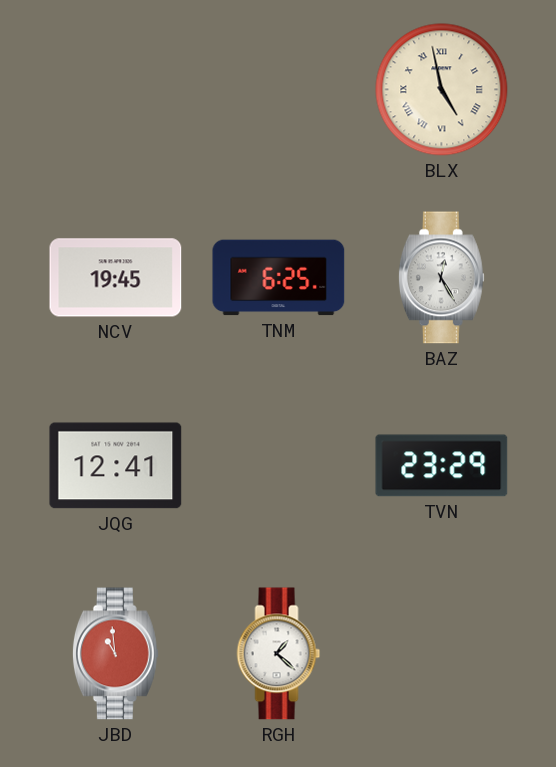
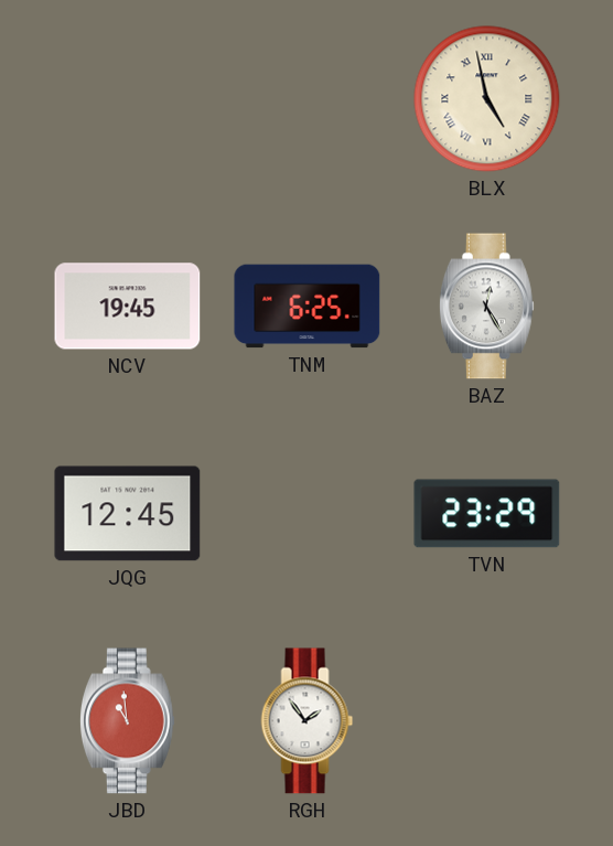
JQG: 12:41 -> 12:45 (128, 514)
RGH: 1:22 -> 1:54 (308, 721)
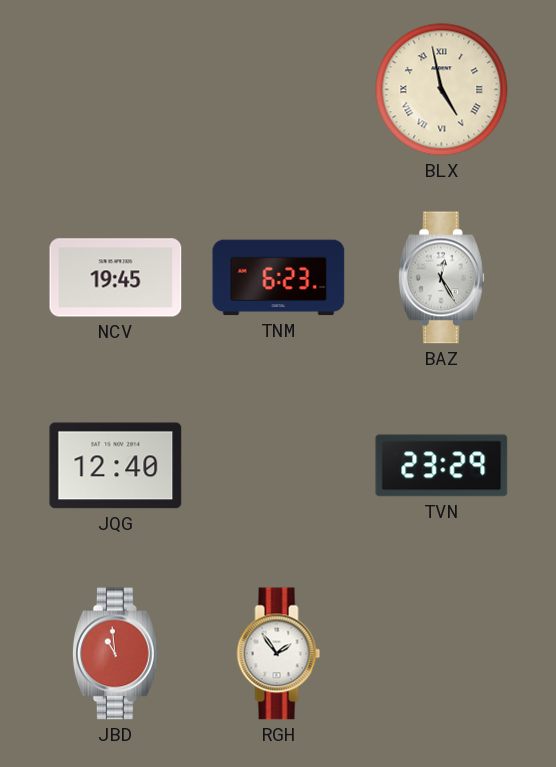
TNM: 6:25 -> 6:23 (279, 278)
JQG: 12:45 -> 12:40 (116, 466)
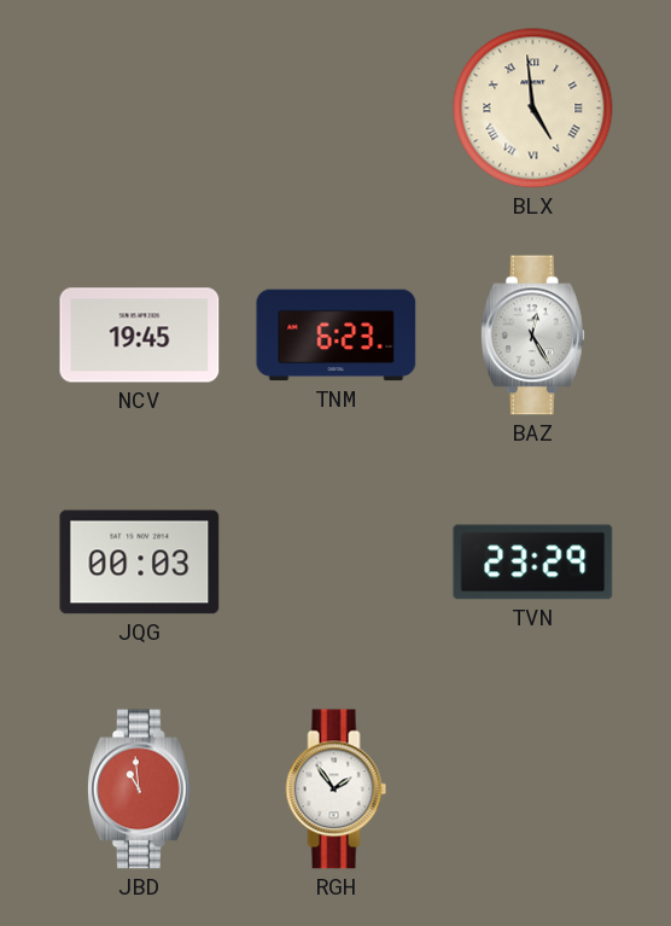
BLX: 4:58 -> 4:59 (533, 109)
JQG: 12:40 -> 00:03 (140, 563)
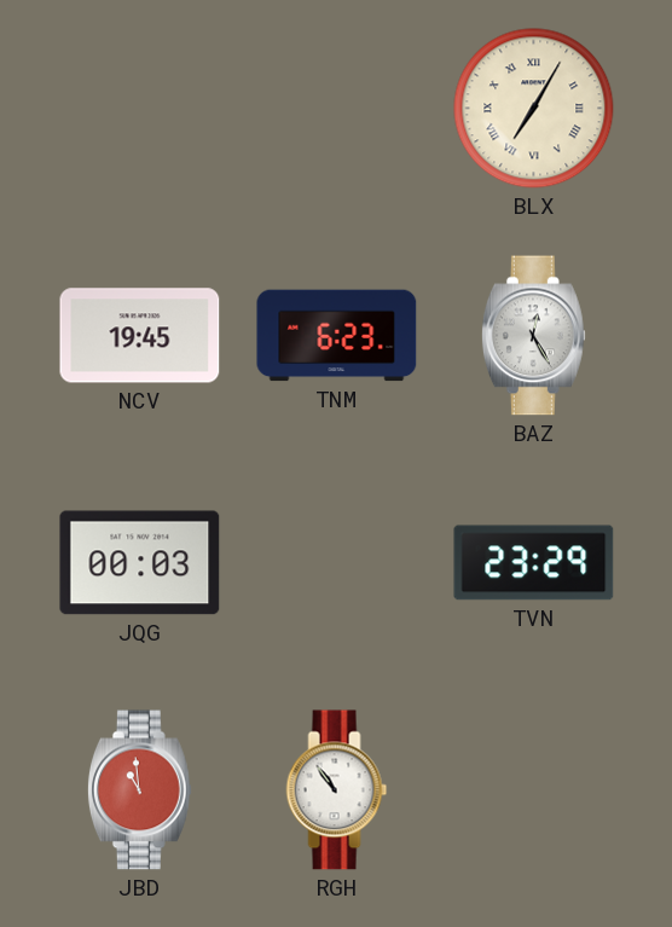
BLX: 4:59 -> 7:05 (534, 109)
RGH: 1:54 -> 10:54 (337, 790)
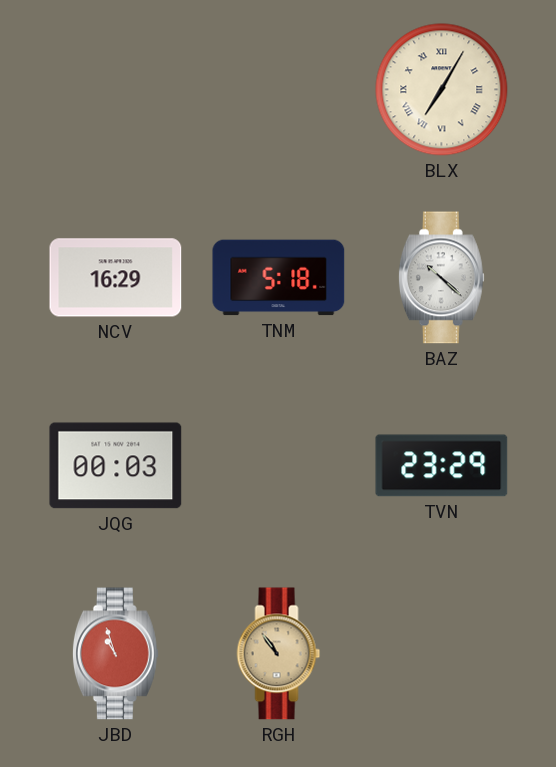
NCV: 19:45 -> 16:29 (116, 278)
TNM: 6:23 -> 5:18 (279, 278)
BAZ: 12:25 -> 10:22 (441, 278)
JBD: 10:59 -> 10:57 (115, 654)
RGH dial: white -> champagne (279, 654)
